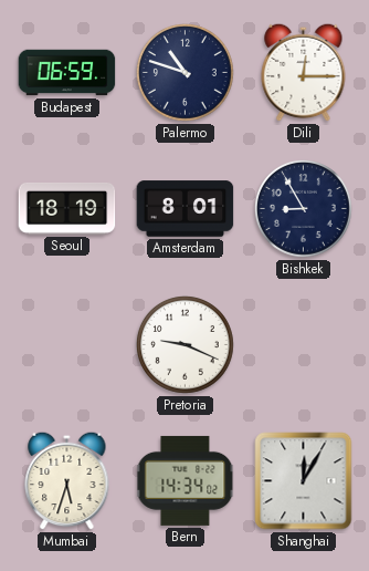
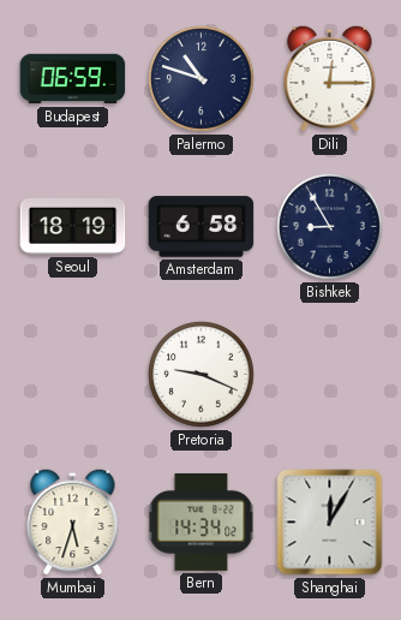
Amsterdam: 8:01 -> 6:58 (202, 227)
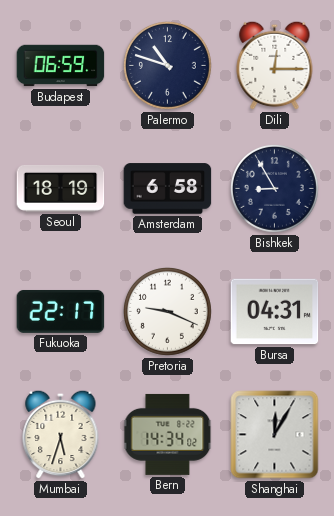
Fukuoka: none -> 22:17 (61, 311)
Bursa: none -> 04:31 (275, 312)
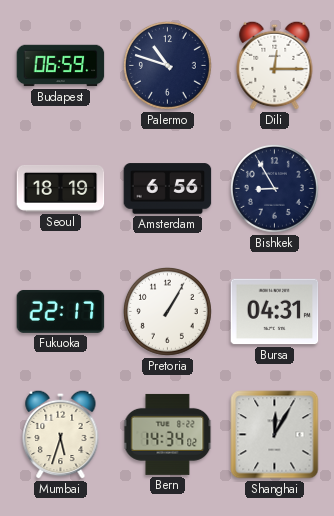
Amsterdam: 6:58 -> 6:56 (168, 189)
Pretoria: 9:19 -> 1:05 (167, 311)
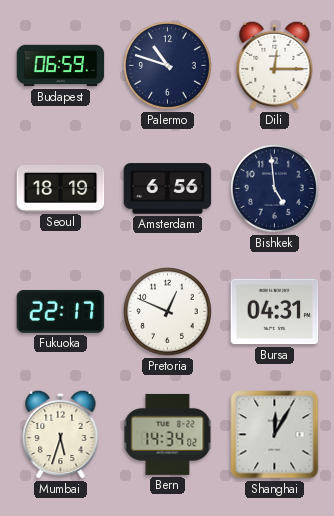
Bishkek: 8:55 -> 4:59 (274, 188)
Pretoria: 1:05 -> 12:49 (167, 311)
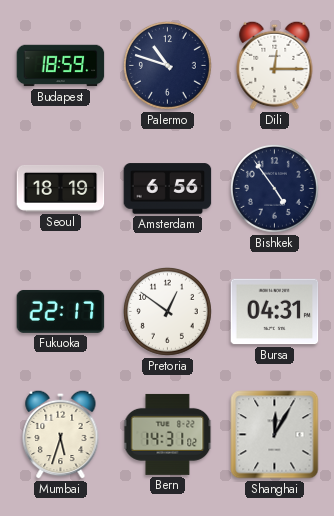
Budapest: 06:59 -> 18:59 (61, 66)
Bishkek: 4:59 -> 4:54 (274, 188)
Pretoria: 12:49 -> 12:51 (167, 311)
Bern: 14:34 -> 14:31 (168, 434)
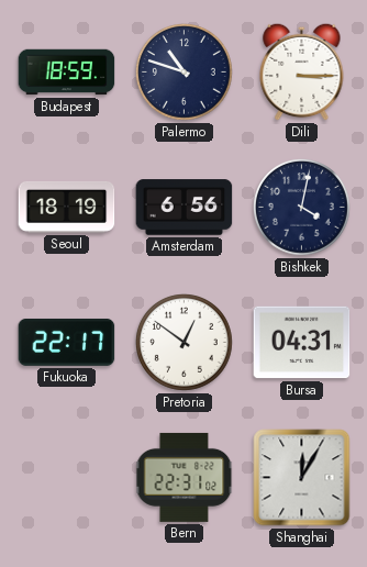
Dili: 12:15 -> 3:15 (302, 71)
Bishkek: 4:54 -> 4:02 (301, 207)
Mumbai: 5:33 -> none (61, 434)
Bern: 14:31 -> 22:31 (185, 477)
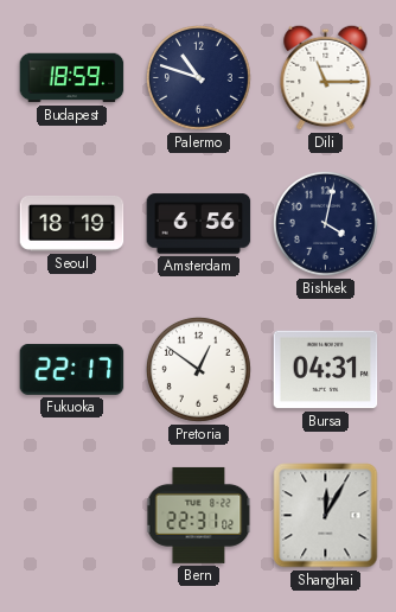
Dili: 3:15 -> 11:15 (326, 77)
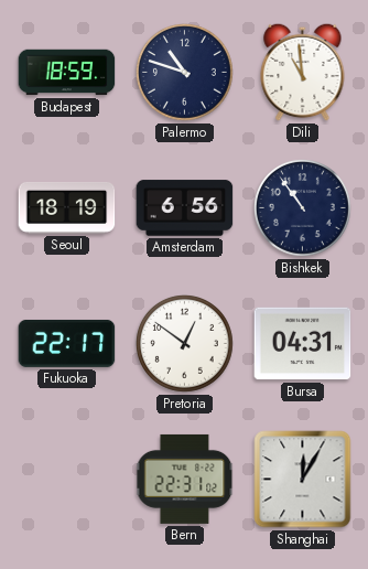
Dili: 11:15 -> 10:59 (303, 72)
Bishkek: 4:02 -> 10:54 (302, 207)
